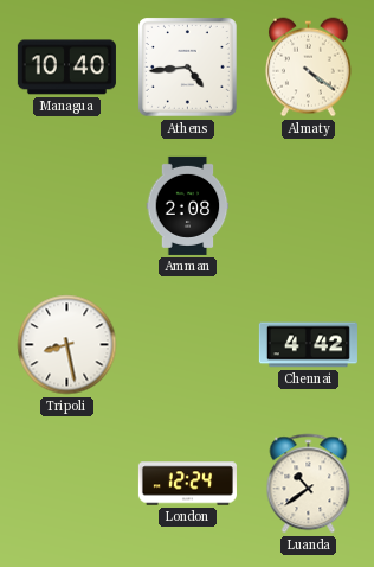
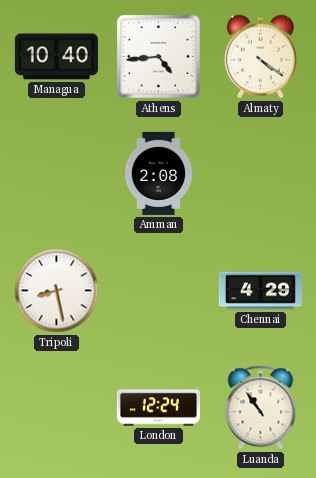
Chennai: 4:42 -> 4:29 (260, 291)
Luanda: 10:39 -> 10:54 (261, 408)
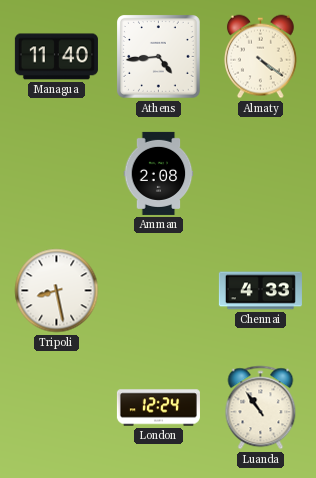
Managua: 10:40 -> 11:40 (56, 57)
Chennai: 4:29 -> 4:33 (260, 291)
